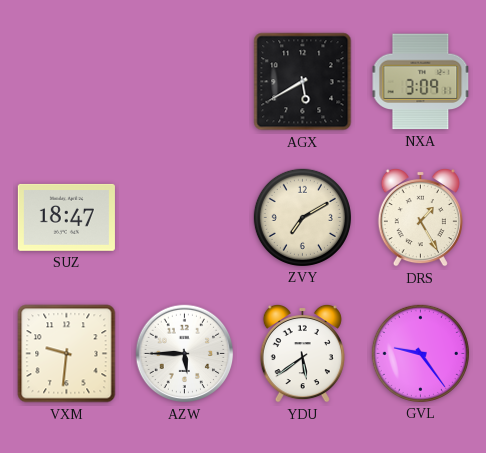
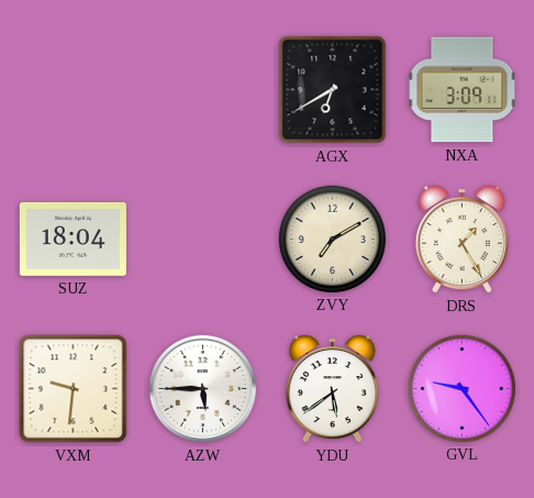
AGX: 5:40 -> 6:40 (333, 90)
SUZ: 18:47 -> 18:04 (73, 239)
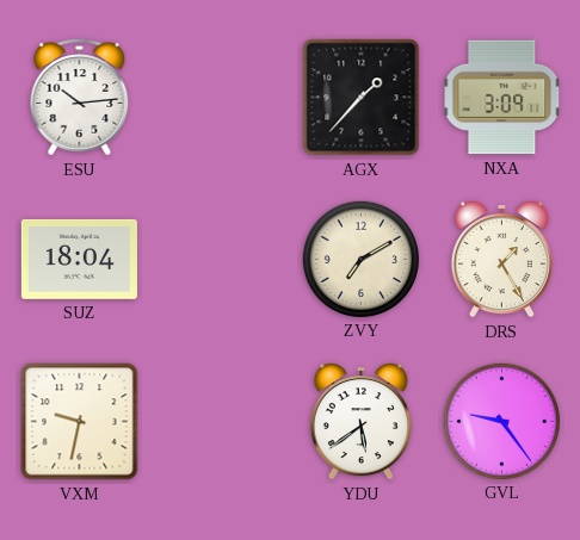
ESU: none -> 10:14 (80, 98)
AGX: 6:40 -> 1:37 (362, 98)
VXM: 9:31 -> 9:32 (80, 422)
AZW: 5:45 -> none (203, 389)
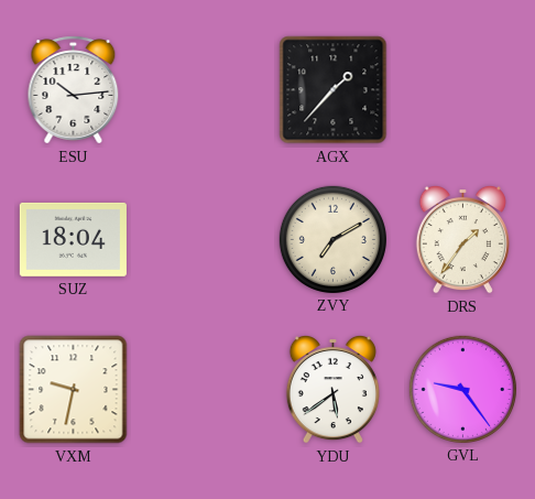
NXA: 3:09 -> none (502, 98)
DRS: 1:25 -> 1:36 (462, 239)
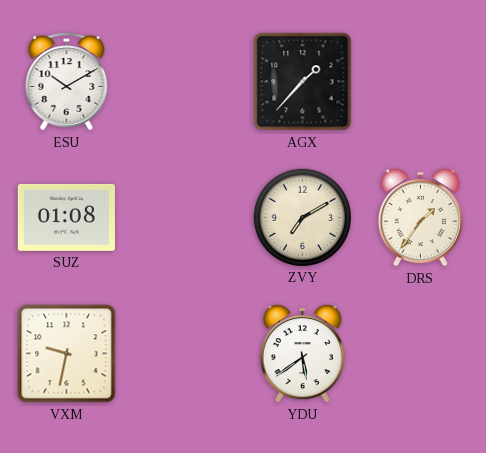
ESU: 10:14 -> 10:10 (67, 82)
SUZ: 18:04 -> 01:08 (66, 217)
GVL: 9:24 -> none (462, 389)
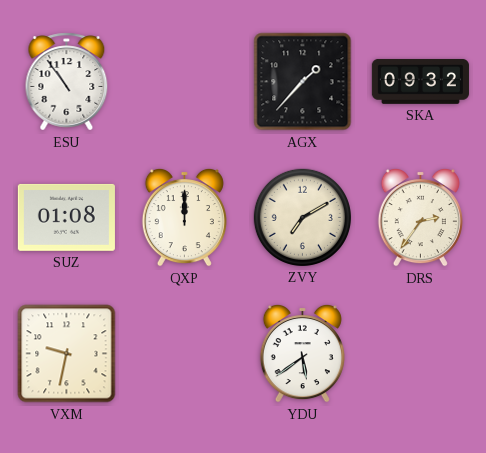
ESU: 10:10 -> 10:54 (67, 82)
SKA: none -> 09:32 (420, 81)
QXP: none -> 12:00 (184, 217)
DRS: 1:36 -> 2:36 (420, 217)
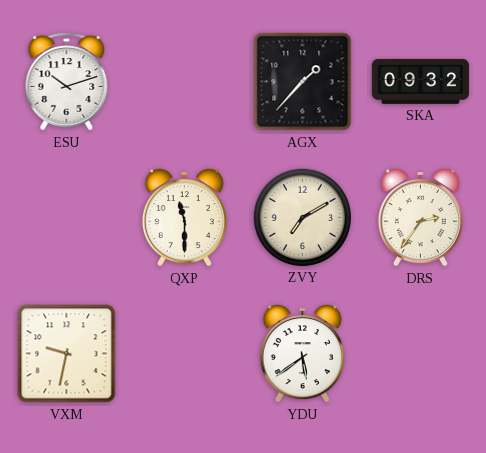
ESU: 10:54 -> 10:12 (67, 82)
SUZ: 01:08 -> none (66, 217)
QXP: 12:00 -> 11:30 (184, 217)
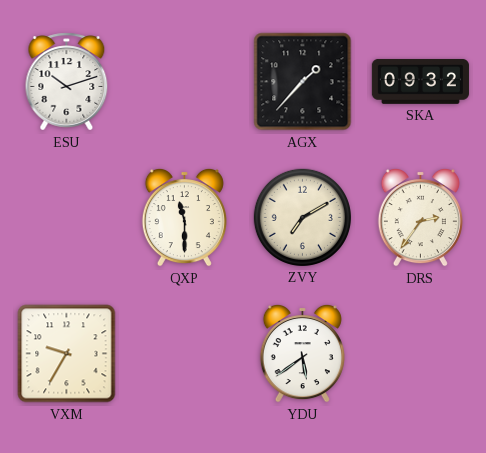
VXM: 9:32 -> 9:35 (67, 354)
